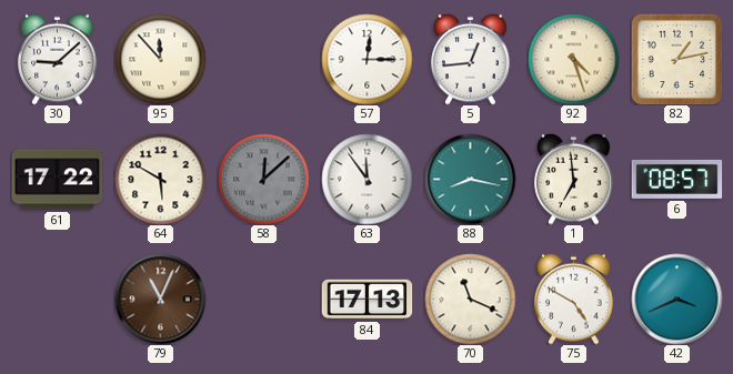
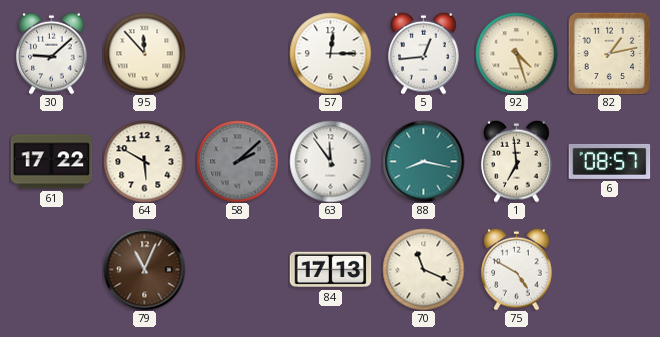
58: 12:08 -> 2:08 (237, 161)
42: 3:41 -> none (676, 299)
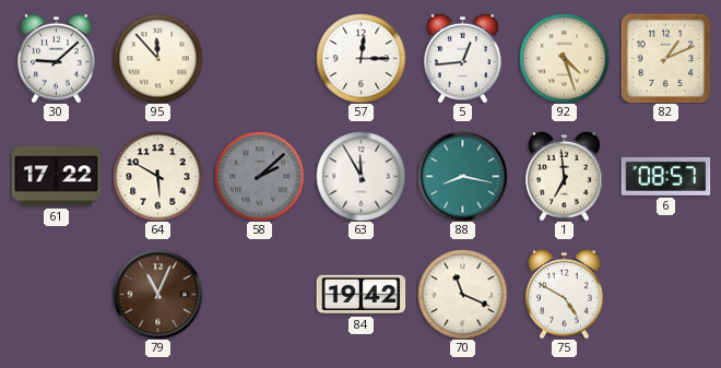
82: 1:13 -> 1:11 (665, 58)
63: 11:54 -> 11:55 (361, 176)
84: 17:13 -> 19:42 (361, 295)
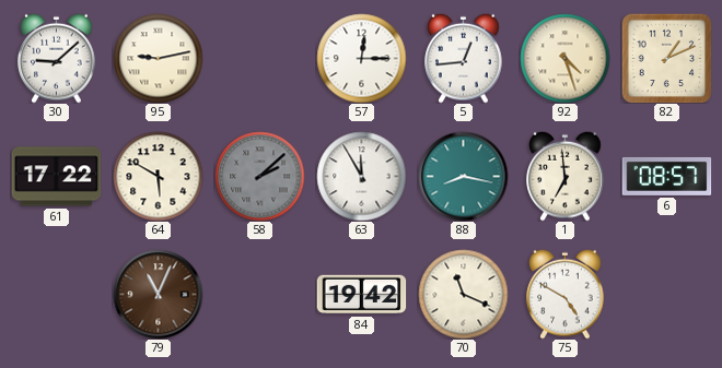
95: 11:53 -> 9:13 (158, 58)
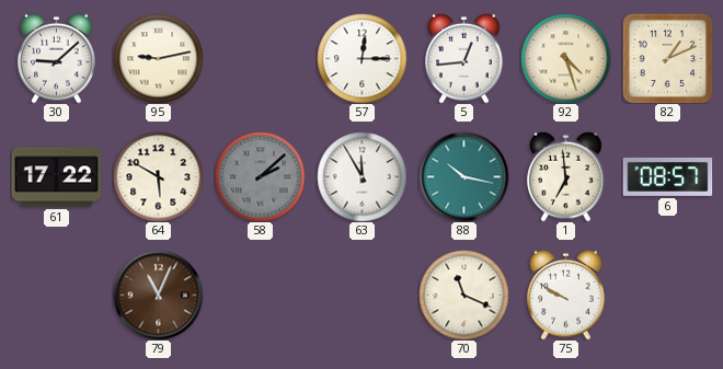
88: 8:17 -> 10:17 (463, 176)
84: 19:42 -> none (361, 295)
75: 4:50 -> 9:50 (566, 295)
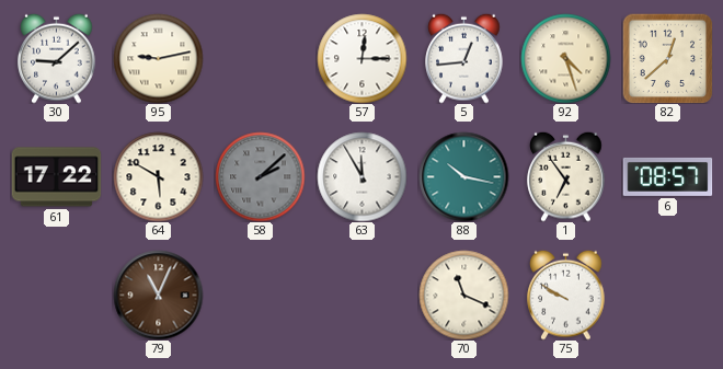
82: 1:11 -> 12:38 (667, 58)
1: 6:59 -> 6:54 (566, 176)
